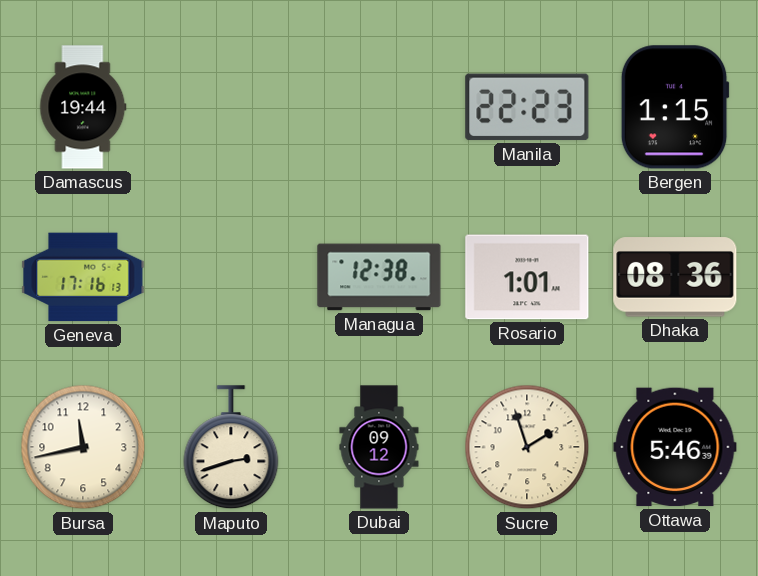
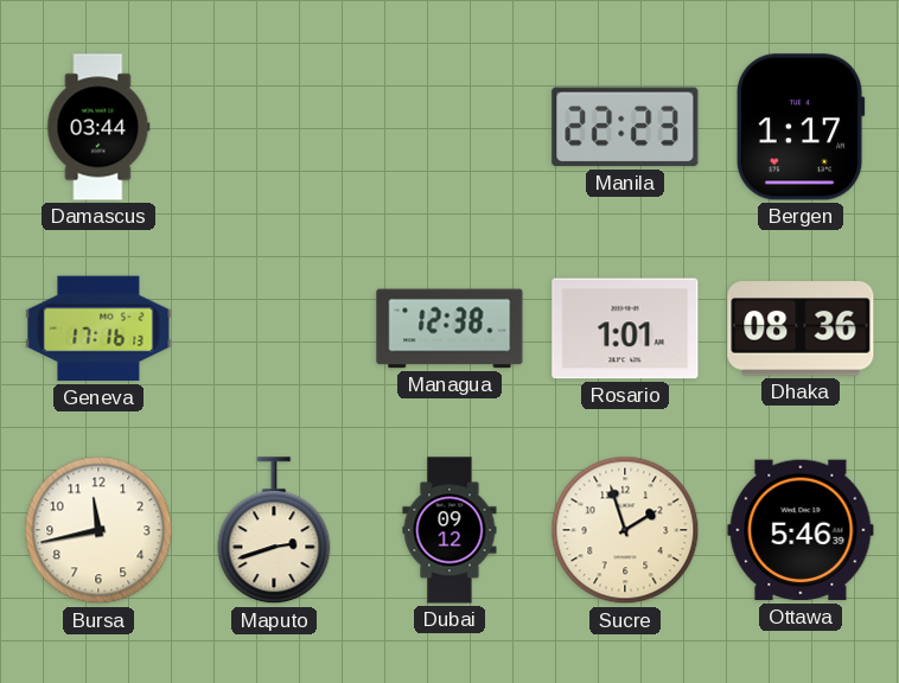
Damascus: 19:44 -> 03:44 (98, 127)
Bergen: 1:15 -> 1:17 (801, 127)
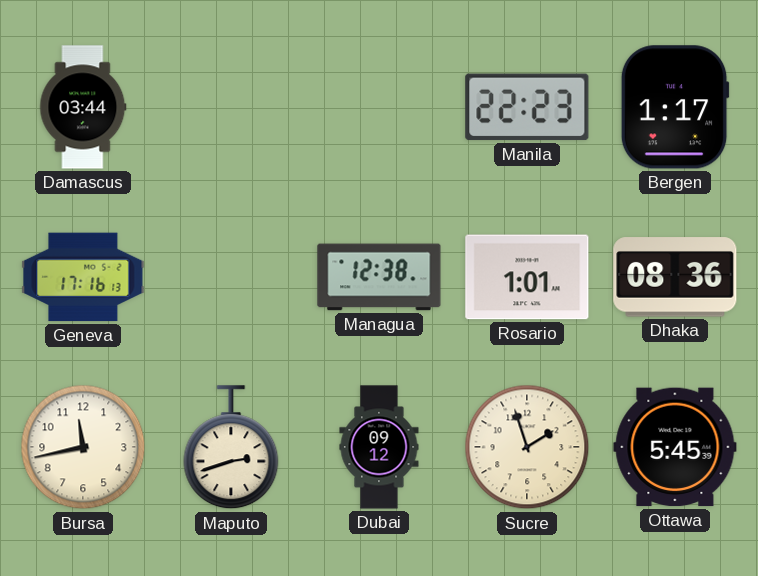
Ottawa: 5:46 -> 5:45 (675, 447)
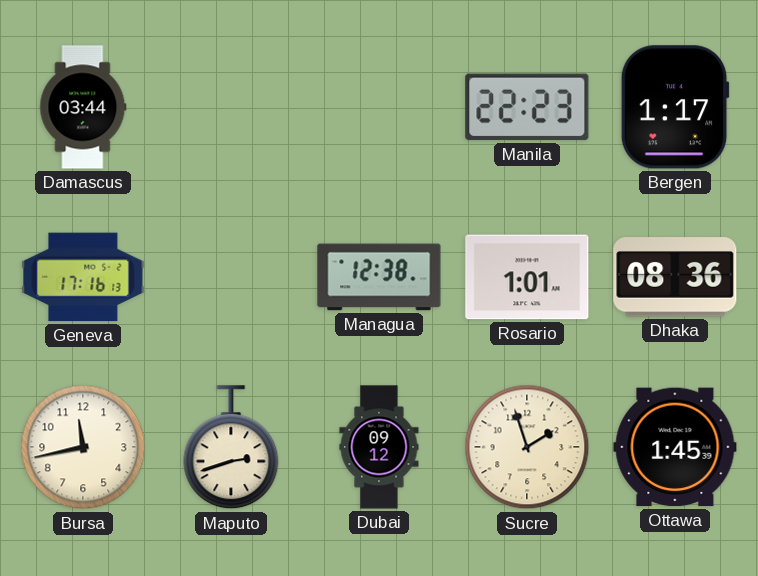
Ottawa: 5:45 -> 1:45 (675, 447)
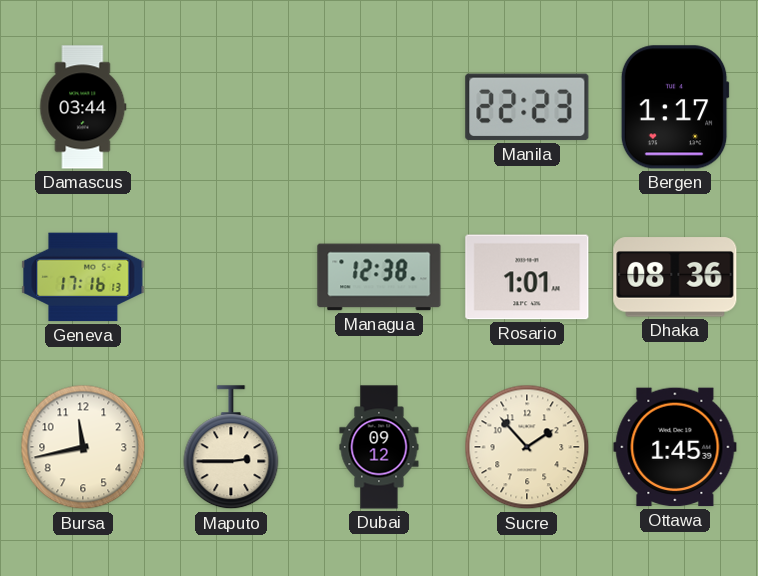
Maputo: 2:42 -> 2:45 (231, 448)
Sucre: 1:57 -> 1:53 (527, 447)
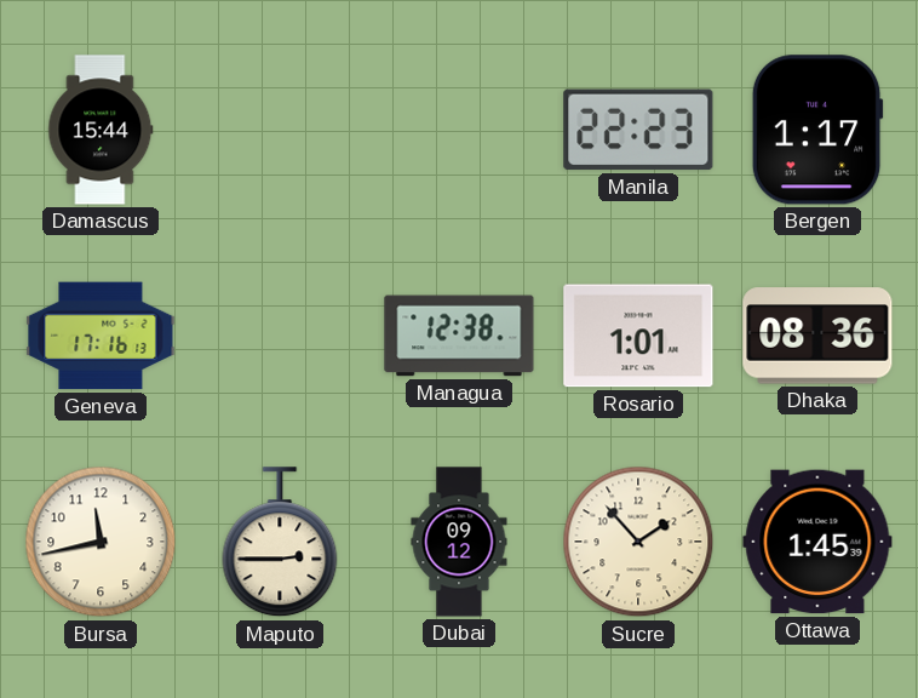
Damascus: 03:44 -> 15:44 (101, 130)
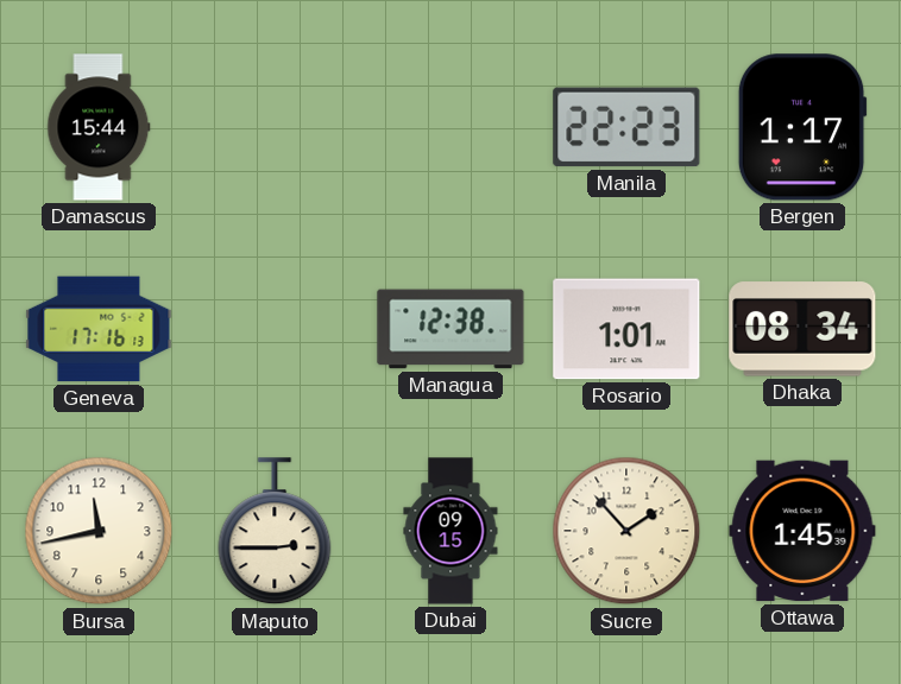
Dhaka: 08:36 -> 08:34 (802, 329)
Dubai: 09:12 -> 09:15 (450, 531)
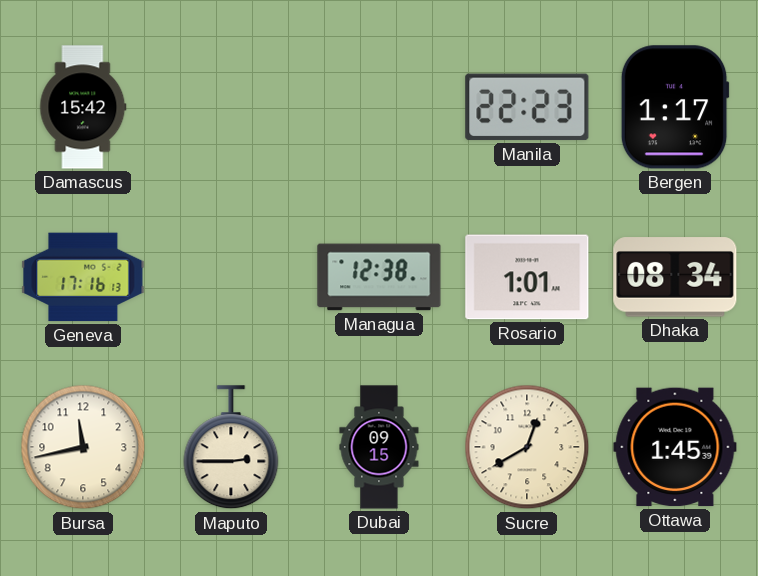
Damascus: 15:44 -> 15:42 (83, 107)
Sucre: 1:53 -> 12:40 (527, 447)
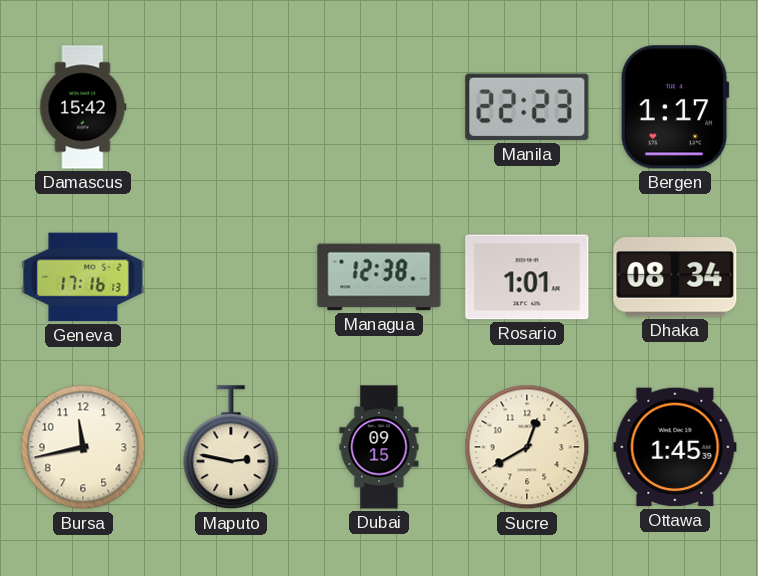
Maputo: 2:45 -> 2:47 (231, 448)
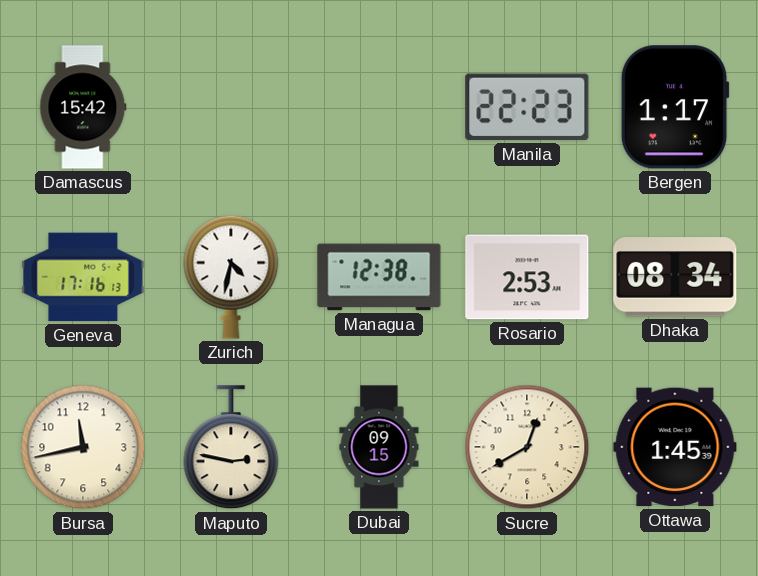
Zurich: none -> 4:32 (231, 277)
Rosario: 1:01 -> 2:53 (527, 277)
